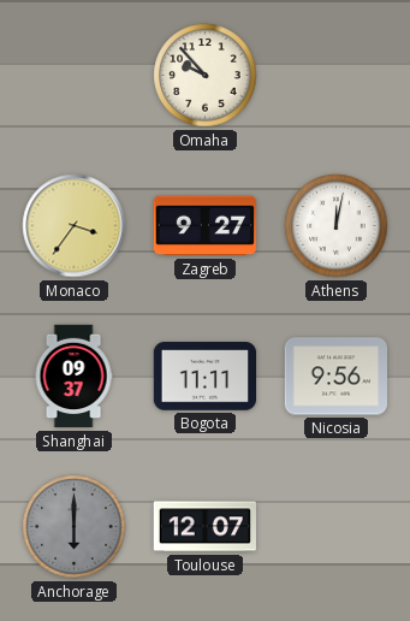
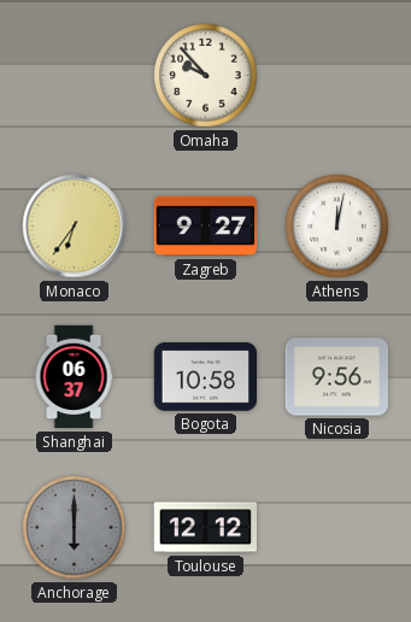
Monaco: 3:36 -> 6:36 (75, 227)
Shanghai: 09:37 -> 06:37 (74, 377)
Bogota: 11:11 -> 10:58 (206, 377)
Toulouse: 12:07 -> 12:12 (205, 528)
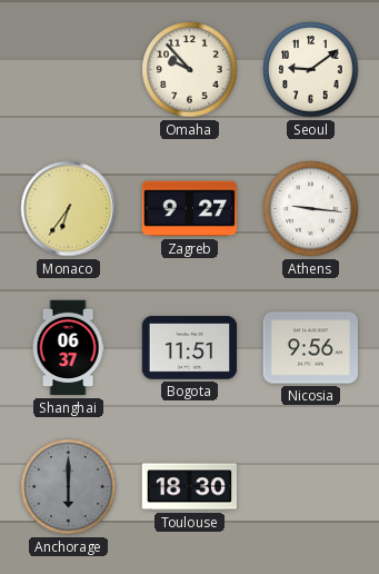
Seoul: none -> 9:09 (311, 70)
Athens: 12:02 -> 9:16 (311, 209)
Bogota: 10:58 -> 11:51 (190, 348)
Toulouse: 12:12 -> 18:30 (189, 487)
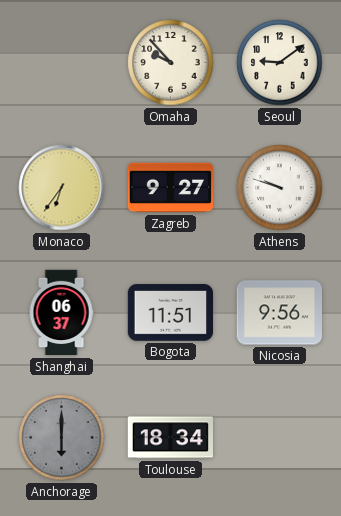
Athens: 9:16 -> 9:48 (280, 188)
Toulouse: 18:30 -> 18:34 (170, 438)
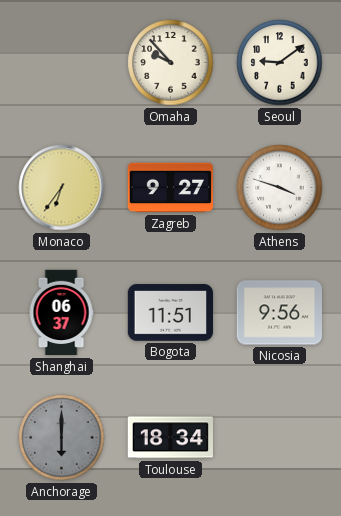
Athens: 9:48 -> 3:48 (280, 188)
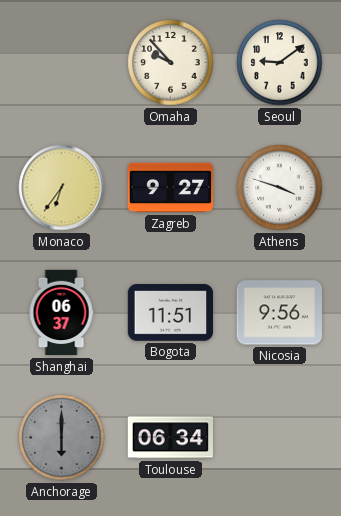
Toulouse: 18:34 -> 06:34 (170, 438)
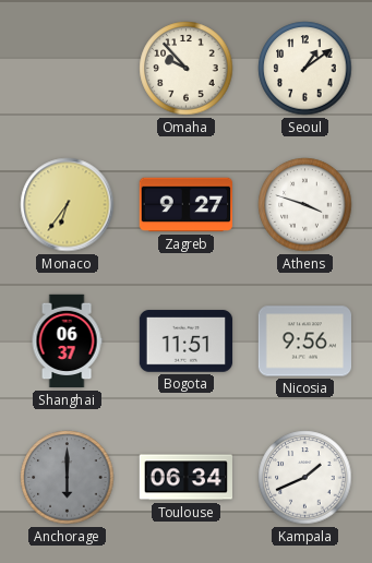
Seoul: 9:09 -> 1:09 (305, 69)
Kampala: none -> 1:41 (305, 478)
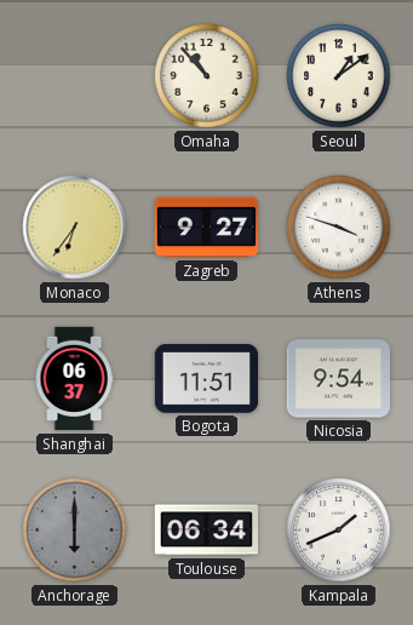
Omaha: 9:53 -> 10:53 (207, 76)
Nicosia: 9:56 -> 9:54 (339, 379)
